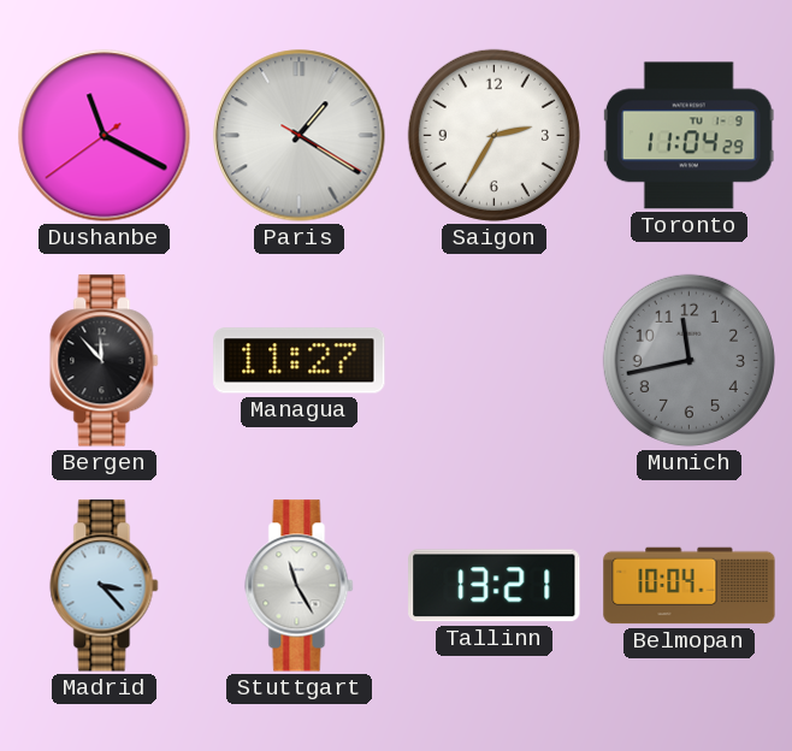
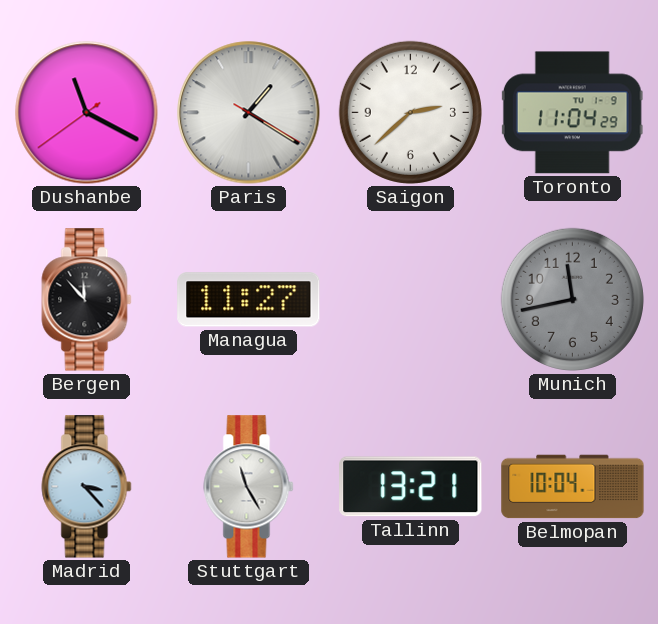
Saigon: 2:35 -> 2:38 (410, 112)
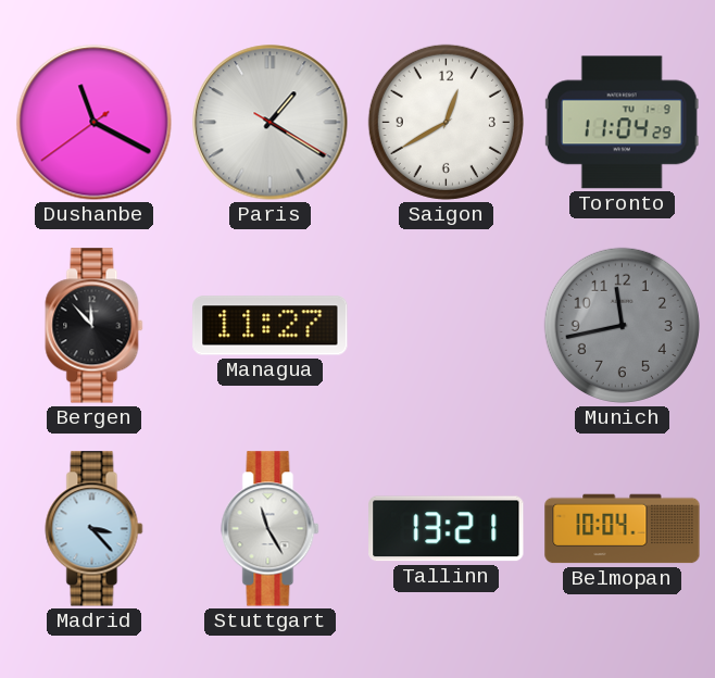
Saigon: 2:38 -> 12:40 (446, 122)
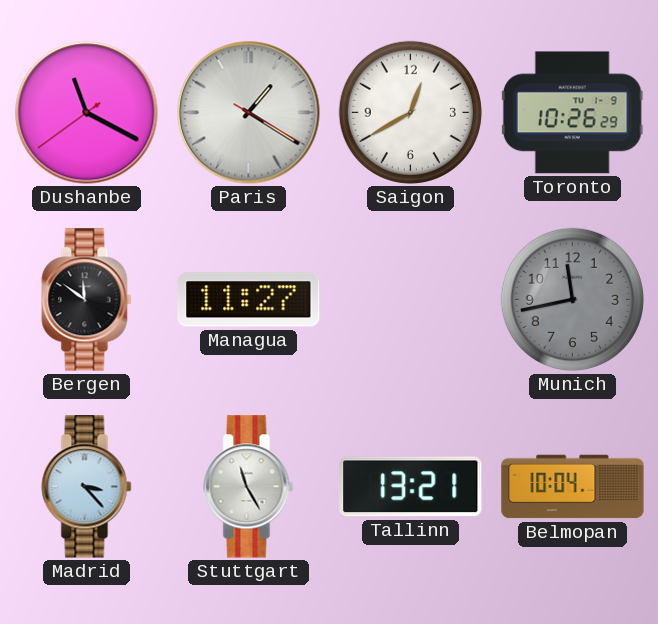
Toronto: 11:04 -> 10:26 (572, 113)
Bergen: 11:53 -> 11:51 (87, 300)
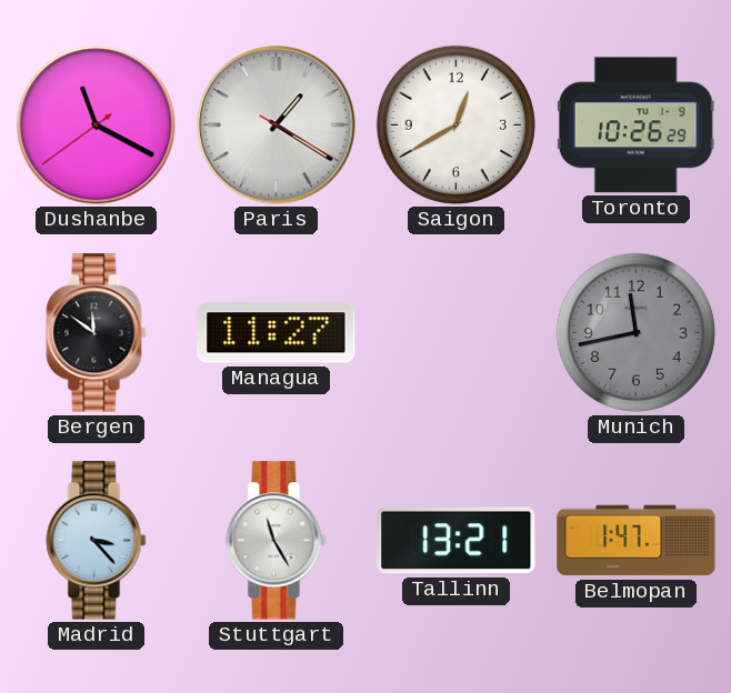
Belmopan: 10:04 -> 1:47 (637, 541)
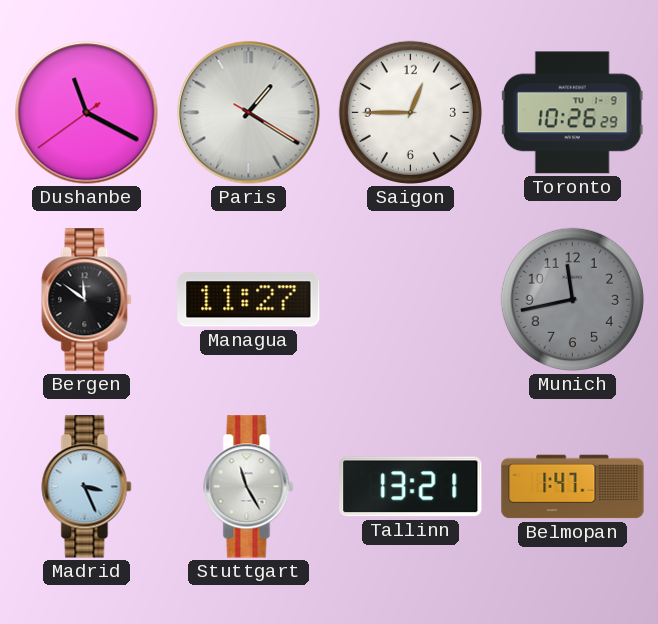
Saigon: 12:40 -> 12:45 (410, 112)
Madrid: 3:23 -> 3:26 (87, 487)
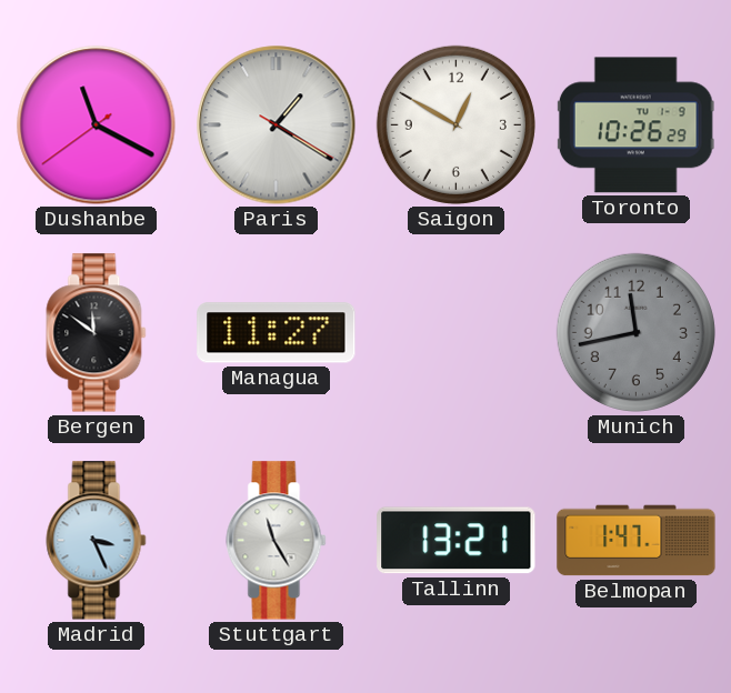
Saigon: 12:45 -> 12:50 (455, 124)
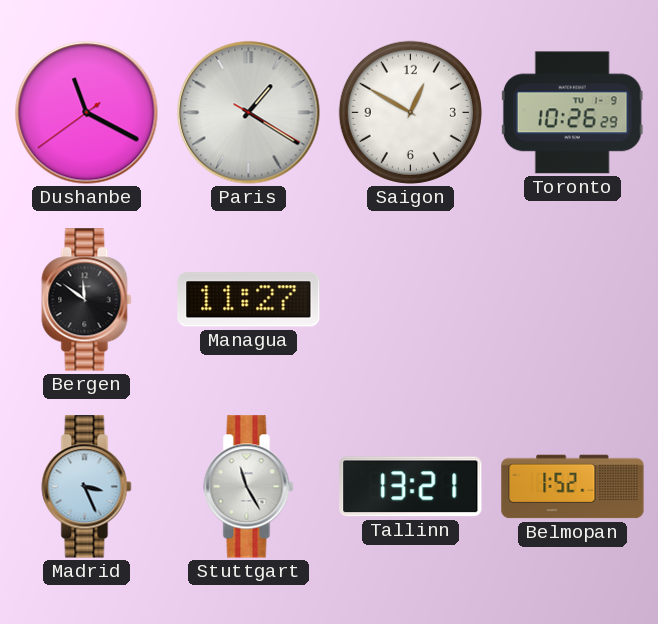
Munich: 11:43 -> none (635, 332)
Belmopan: 1:47 -> 1:52 (573, 487)
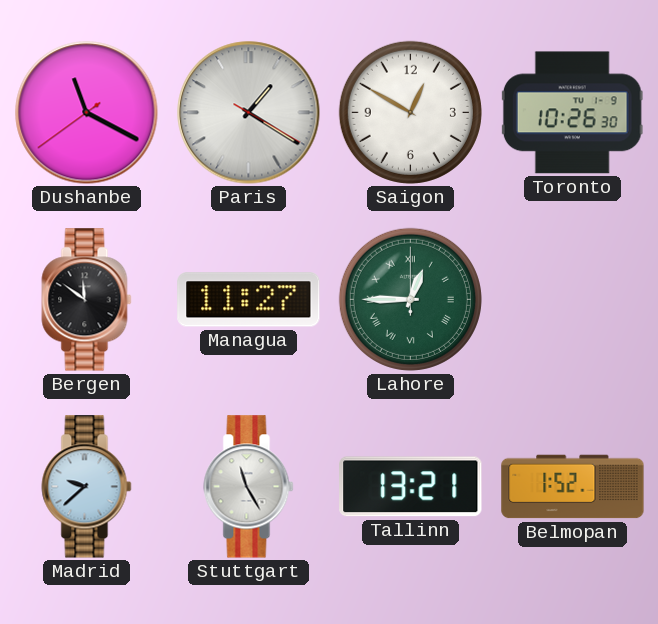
Toronto: 10:26:29 -> 10:26:30 (572, 113)
Lahore: none -> 12:45 (410, 299)
Madrid: 3:26 -> 9:38 (87, 487)
